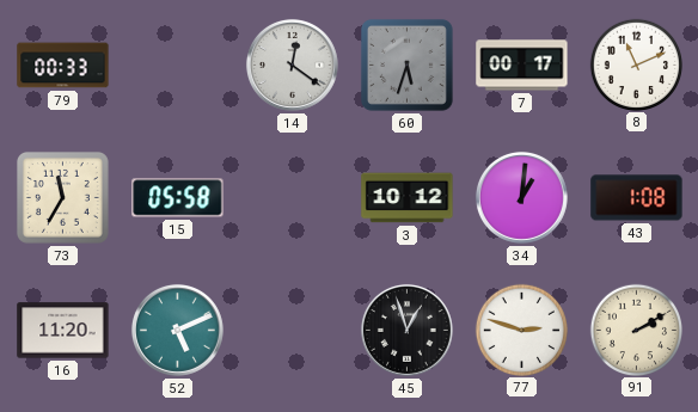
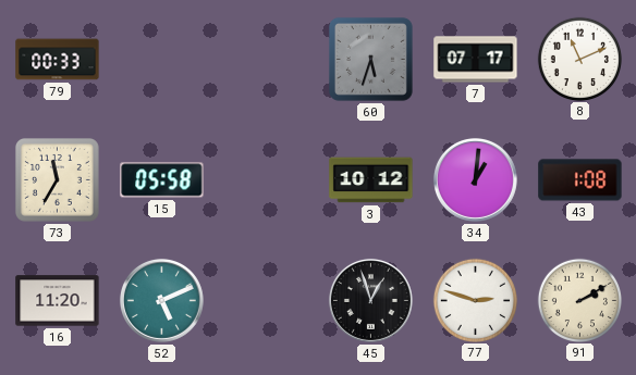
14: 12:21 -> none (292, 64)
7: 00:17 -> 07:17 (476, 60)
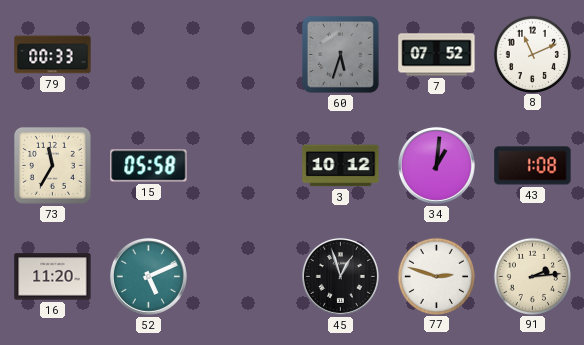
7: 07:17 -> 07:52 (437, 55)
91: 2:10 -> 2:14 (532, 276)
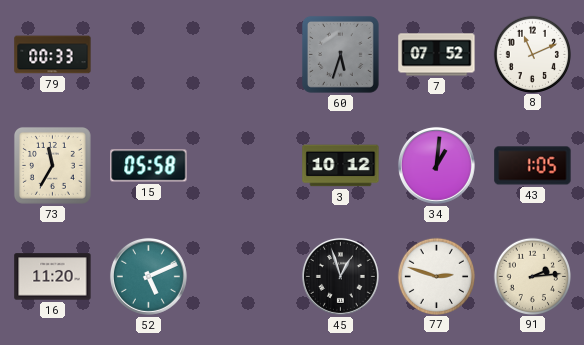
43: 1:08 -> 1:05 (533, 166)
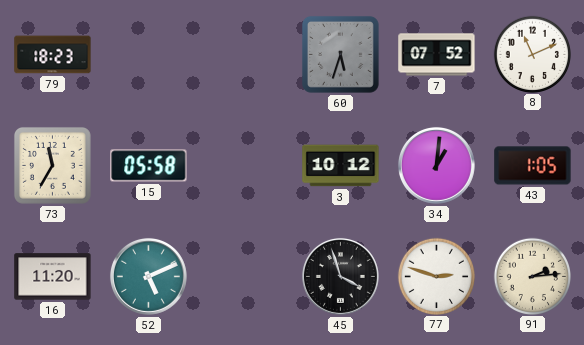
79: 00:33 -> 18:23 (53, 55)
45: 12:57 -> 3:57 (340, 276)
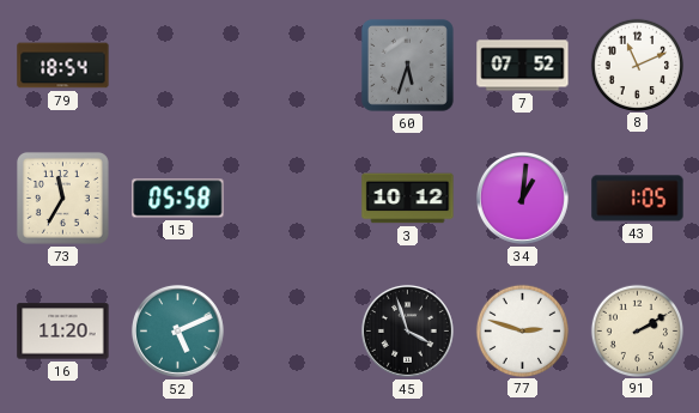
79: 18:23 -> 18:54 (63, 66)
91: 2:14 -> 2:10 (637, 330)
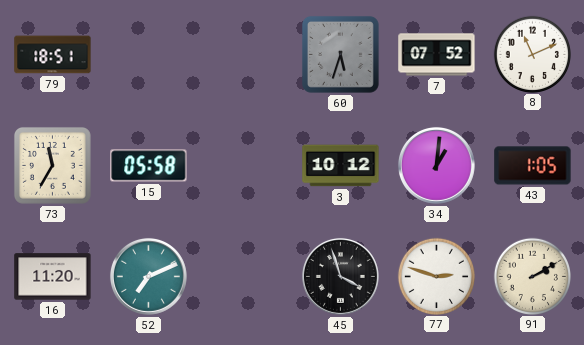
79: 18:54 -> 18:51 (53, 55)
52: 5:11 -> 7:11 (148, 276)
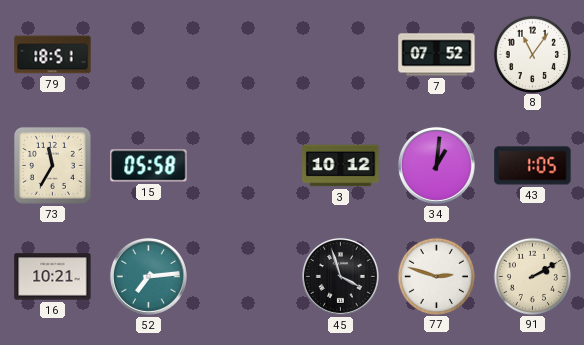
60: 5:33 -> none (340, 54)
8: 11:11 -> 11:06 (532, 54)
16: 11:20 -> 10:21 (53, 277)
52: 7:11 -> 7:14 (148, 276)
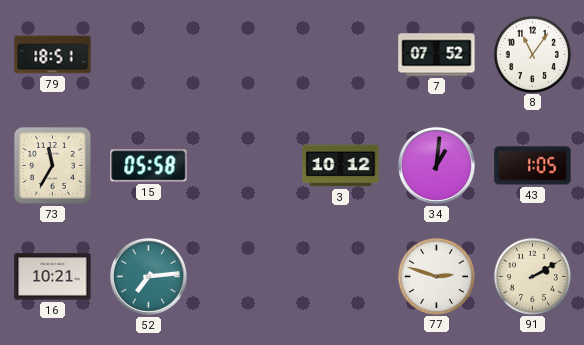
45: 3:57 -> none (340, 276)
